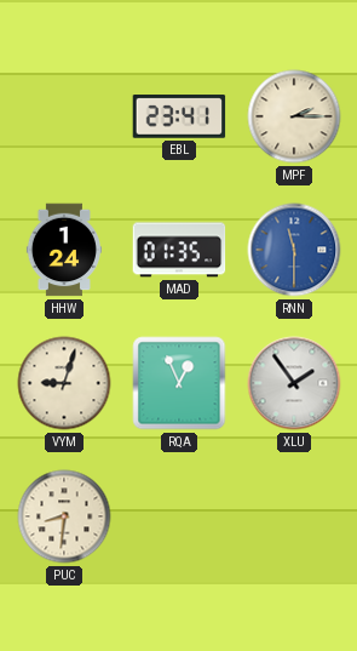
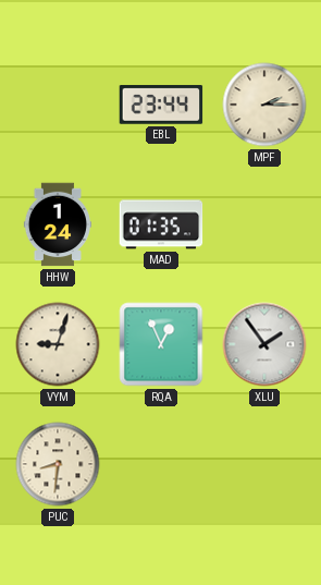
EBL: 23:41 -> 23:44 (161, 105)
RNN: 11:30 -> none (294, 250)
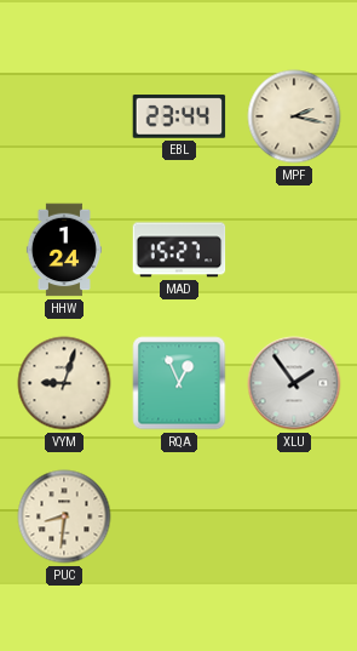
MPF: 2:15 -> 2:17 (294, 116)
MAD: 01:35 -> 15:27 (179, 250)
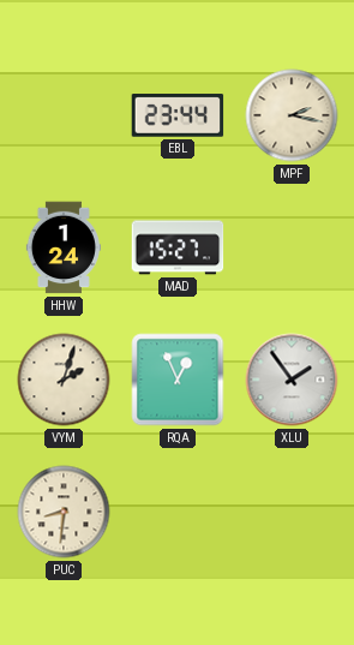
VYM: 9:03 -> 2:03 (64, 380)
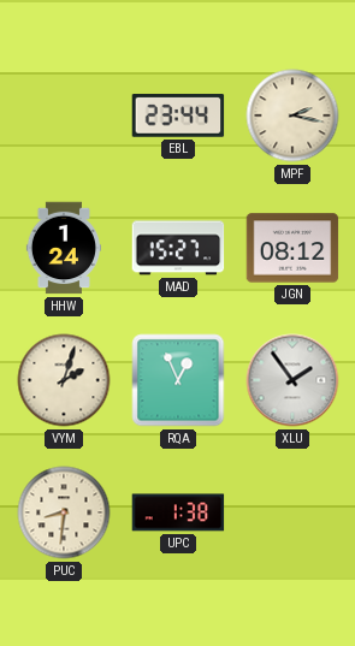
JGN: none -> 08:12 (292, 248)
UPC: none -> 1:38 (178, 512)
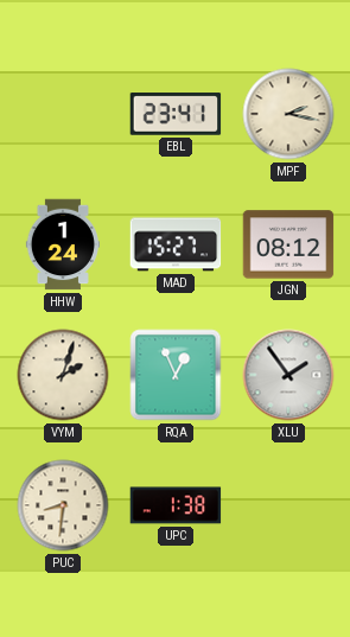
EBL: 23:44 -> 23:41 (176, 114)
